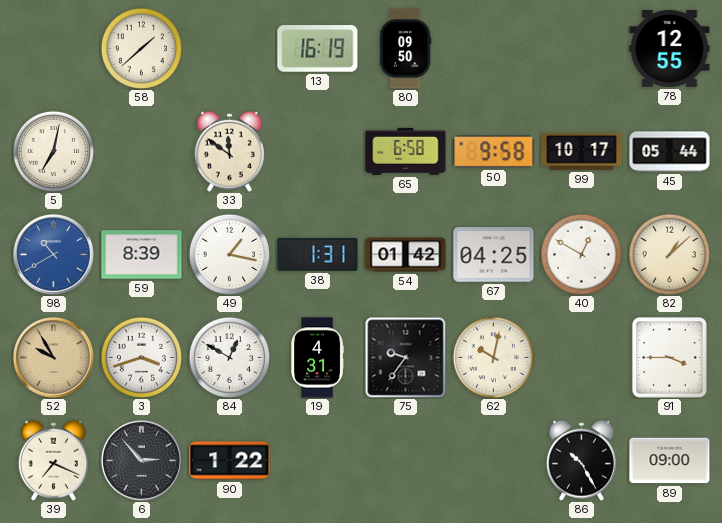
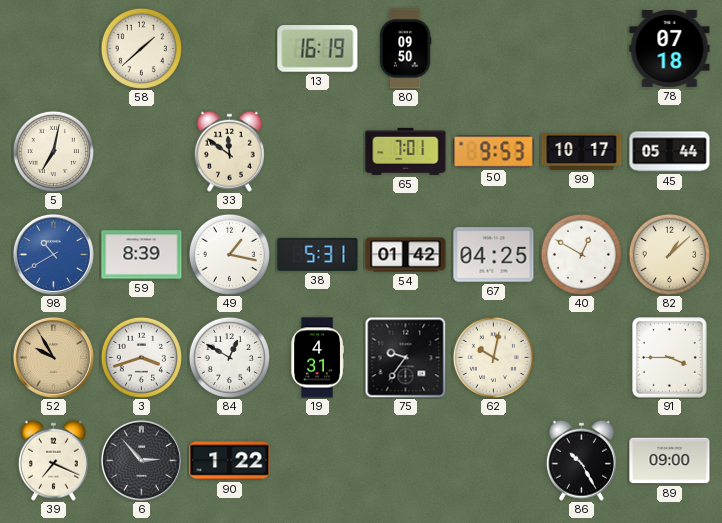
78: 12:55 -> 07:18 (670, 48)
65: 6:58 -> 7:01 (406, 151)
50: 9:58 -> 9:53 (494, 152)
38: 1:31 -> 5:31 (318, 254)
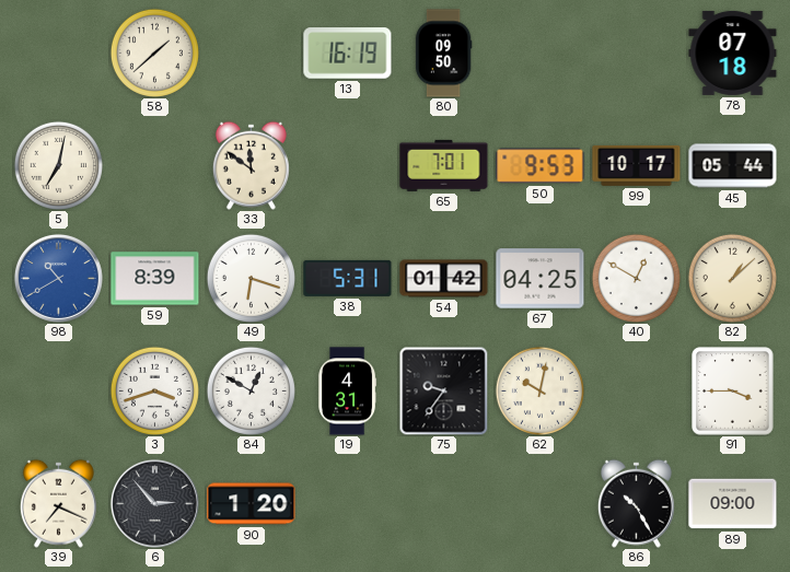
49: 1:17 -> 6:18 (251, 278)
52: 9:55 -> none (53, 357)
90: 1:22 -> 1:20 (252, 504)
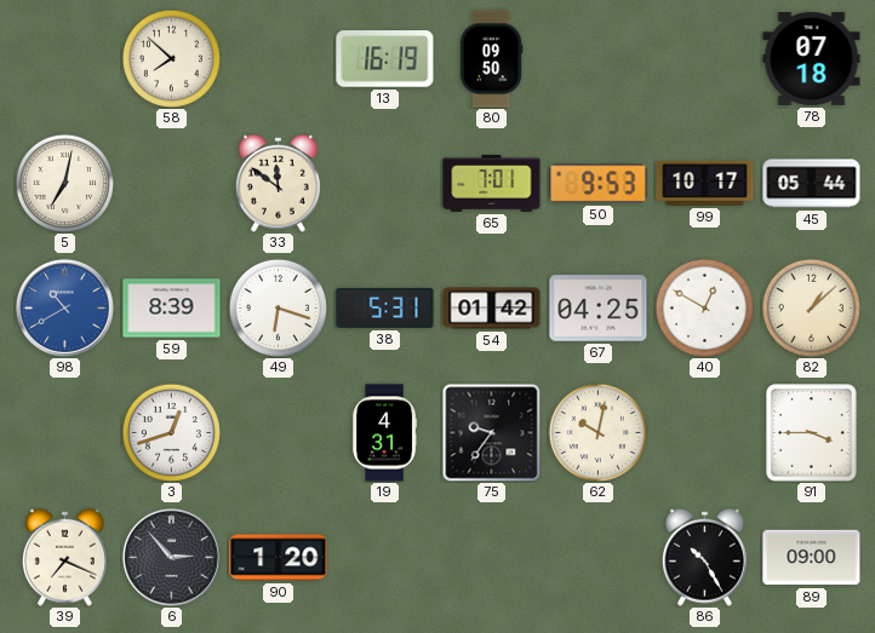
58: 1:38 -> 7:52 (171, 58)
3: 3:42 -> 12:42 (171, 432)
84: 12:50 -> none (251, 390)
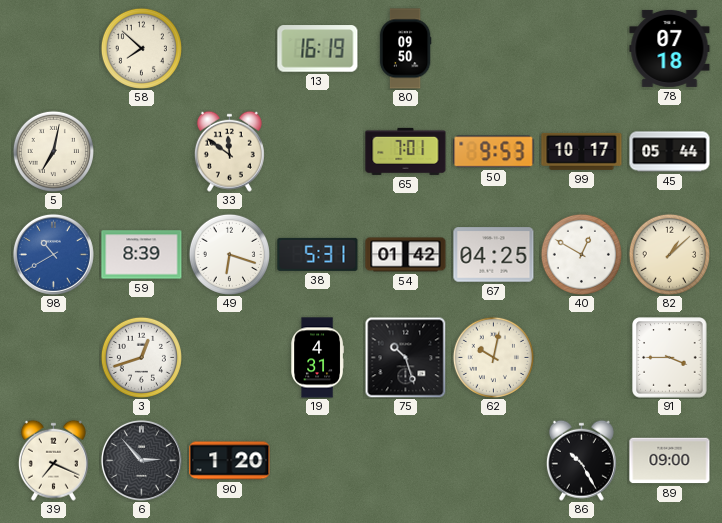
75: 9:36 -> 10:27 (405, 357)
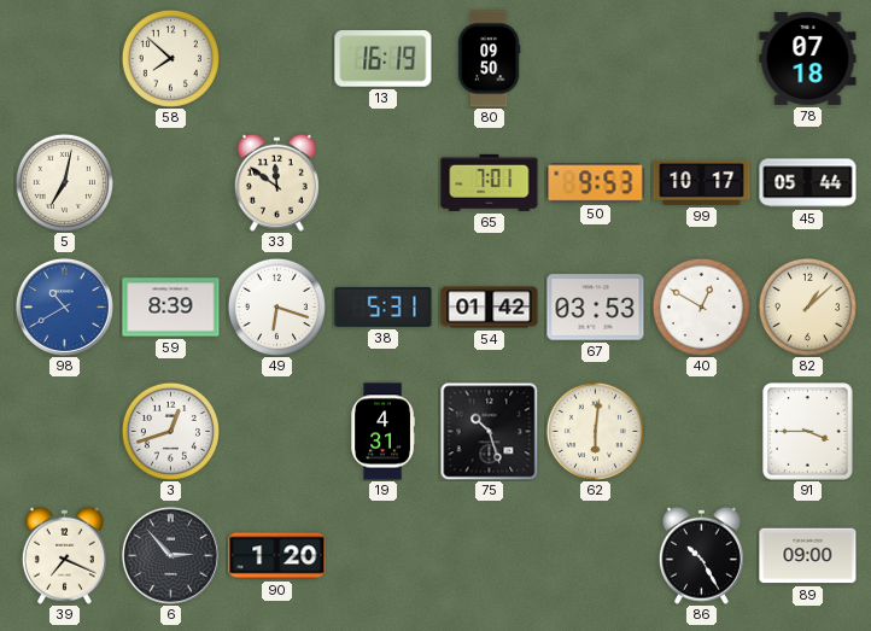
67: 04:25 -> 03:53 (596, 308)
62: 10:02 -> 6:01 (595, 431)
